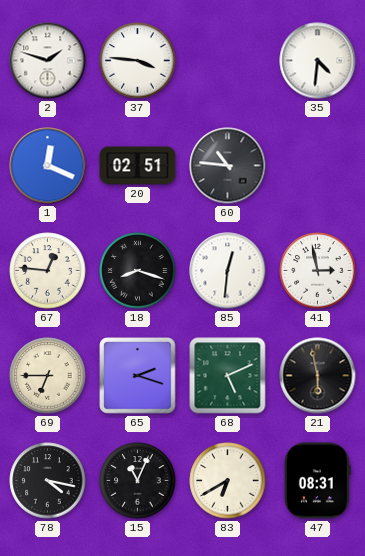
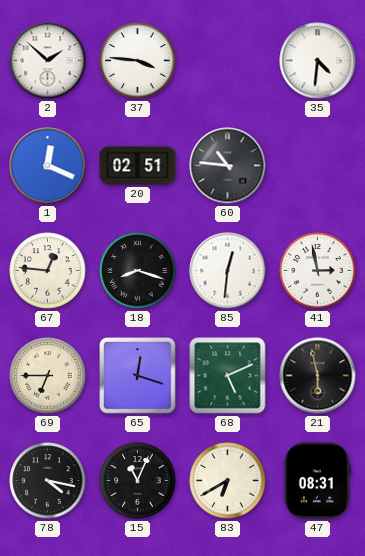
2: 1:48 -> 1:52 (48, 61)
65: 2:18 -> 12:18 (138, 376)
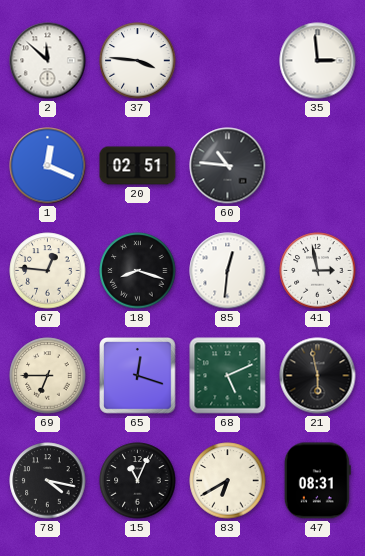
2: 1:52 -> 11:52 (48, 61)
35: 4:31 -> 2:59 (318, 61)
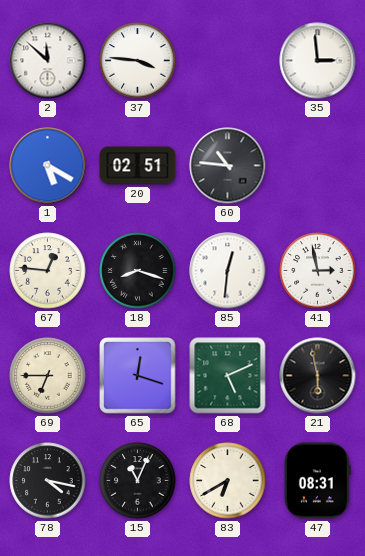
1: 12:19 -> 5:20 (48, 166)
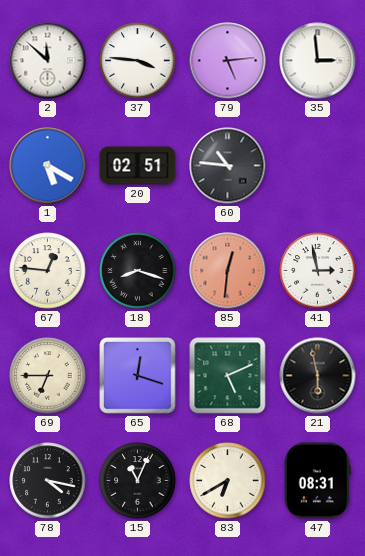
79: none -> 5:14 (228, 61)
85 dial: white -> salmon (228, 271)
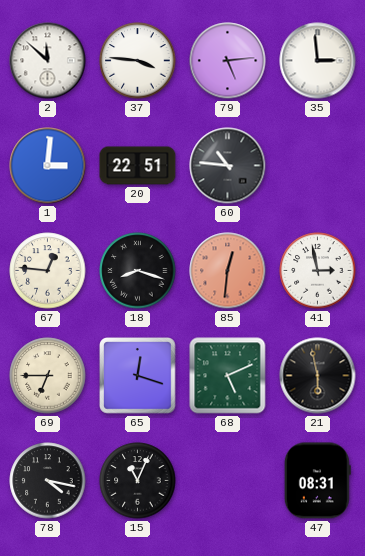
1: 5:20 -> 3:01 (48, 166)
20: 02:51 -> 22:51 (138, 166)
83: 6:40 -> none (228, 481)
